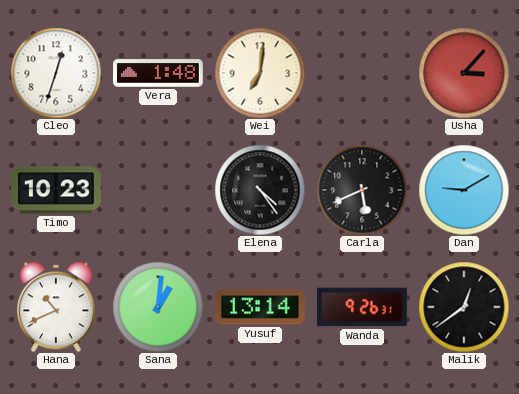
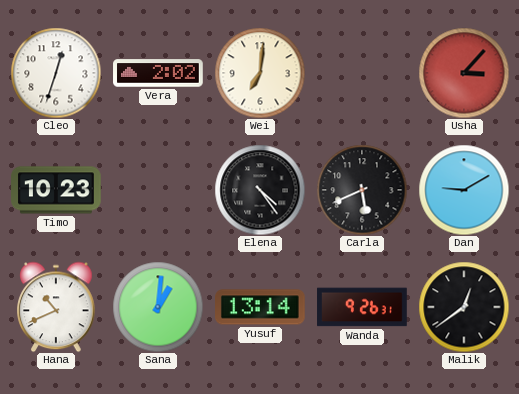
Vera: 1:48 -> 2:02 (158, 73)
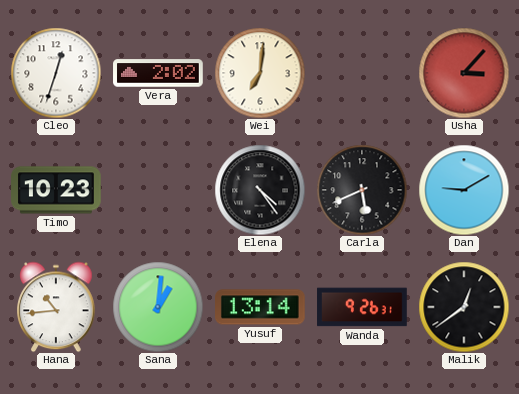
Hana: 10:41 -> 10:44 (56, 307)
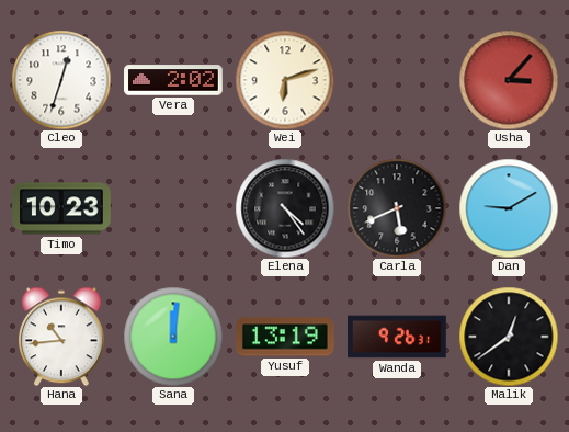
Wei: 7:01 -> 6:12 (285, 80)
Sana: 1:01 -> 12:01 (173, 337)
Yusuf: 13:14 -> 13:19 (286, 337)
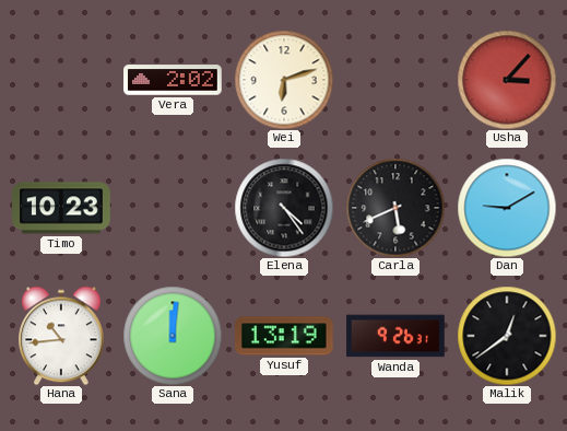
Cleo: 12:33 -> none (61, 80)
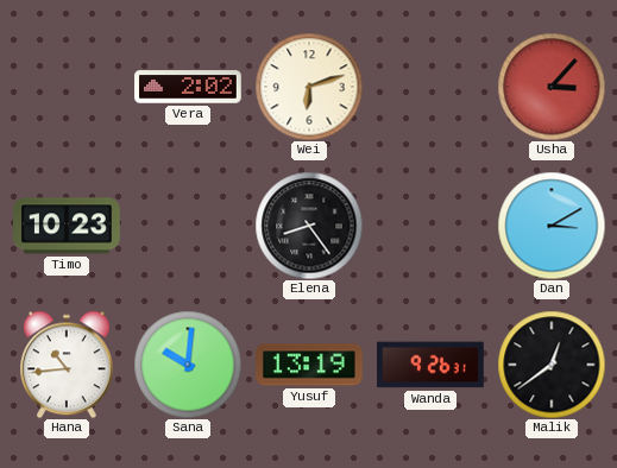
Elena: 4:24 -> 8:24 (309, 226)
Carla: 5:41 -> none (395, 208)
Dan: 9:10 -> 3:10 (552, 226)
Sana: 12:01 -> 10:01 (188, 365)
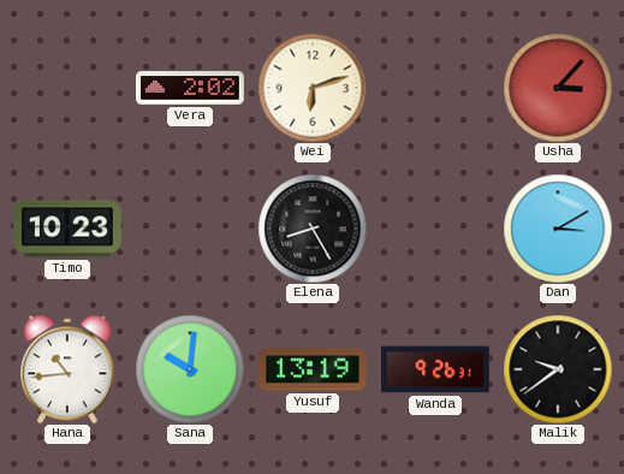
Elena: 8:24 -> 8:25 (313, 229)
Malik: 12:39 -> 9:39 (558, 369)
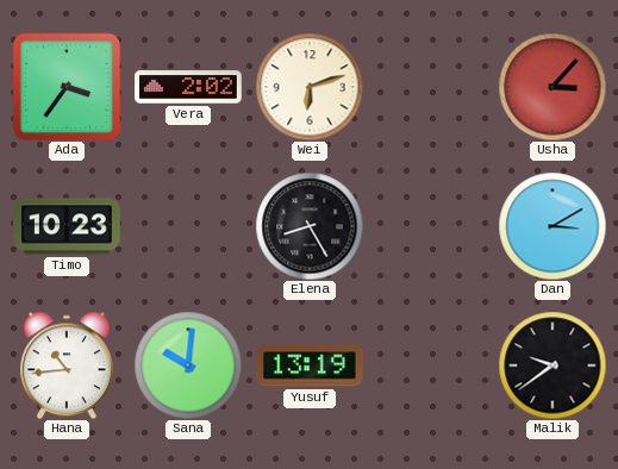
Ada: none -> 3:36 (67, 87)
Wanda: 9:26 -> none (435, 369)
